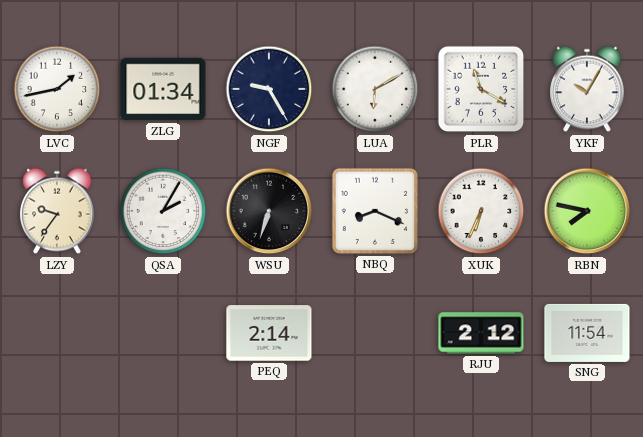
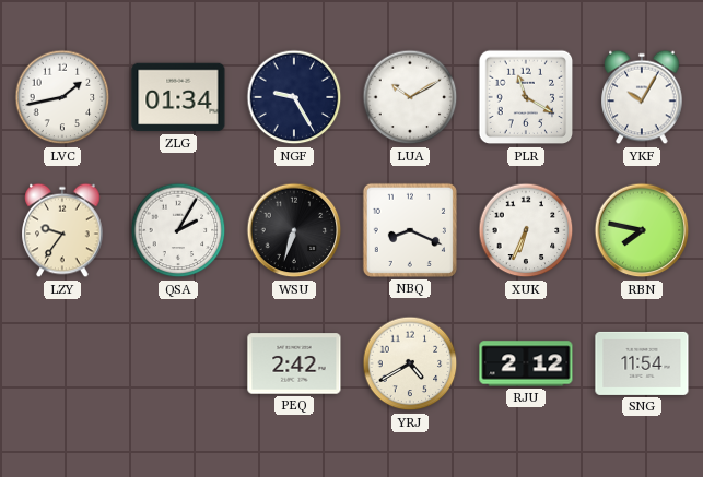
LUA: 6:10 -> 10:10 (410, 97)
PEQ: 2:14 -> 2:42 (294, 363)
YRJ: none -> 4:40 (410, 363)
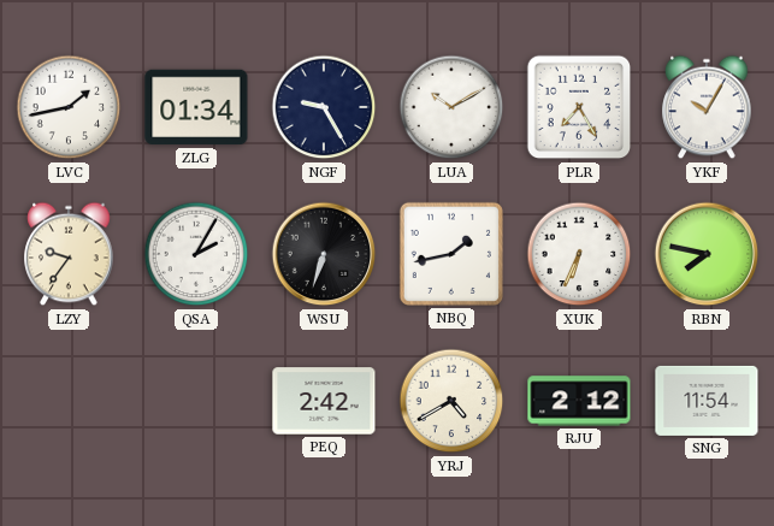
PLR: 11:20 -> 7:25 (579, 107)
NBQ: 8:19 -> 1:43 (451, 254)
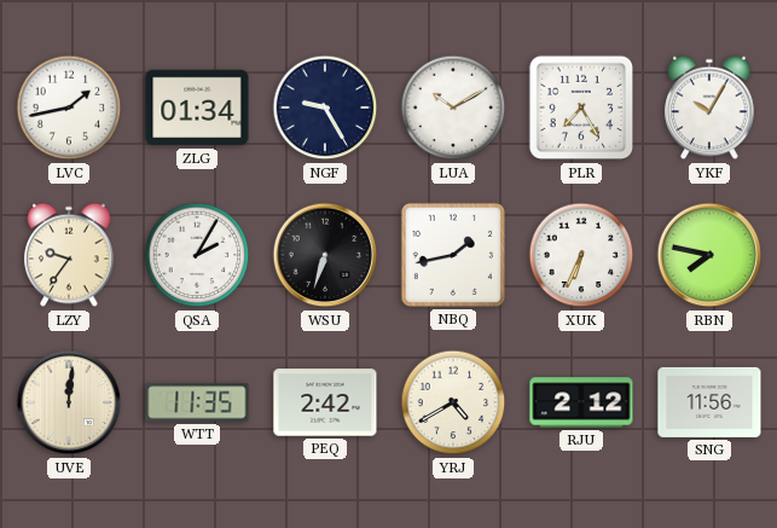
UVE: none -> 12:01 (69, 402)
WTT: none -> 11:35 (197, 402)
SNG: 11:54 -> 11:56 (709, 402)
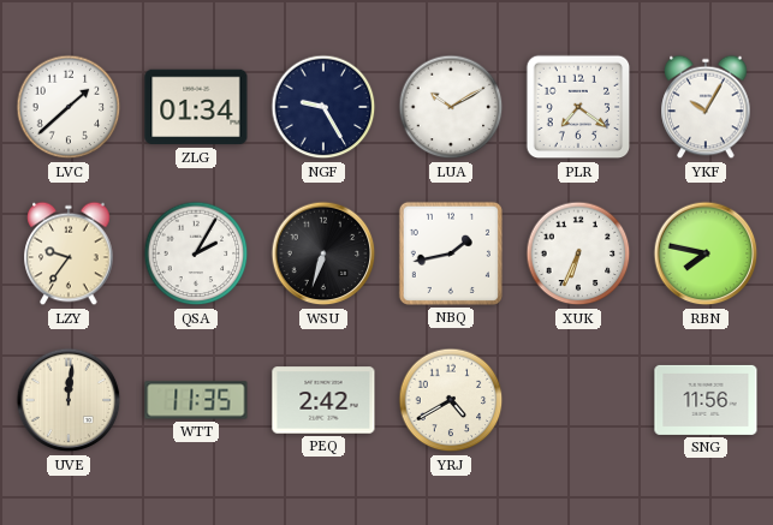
LVC: 1:43 -> 1:38 (69, 107)
PLR: 7:25 -> 7:21 (578, 107)
RJU: 2:12 -> none (581, 402)
